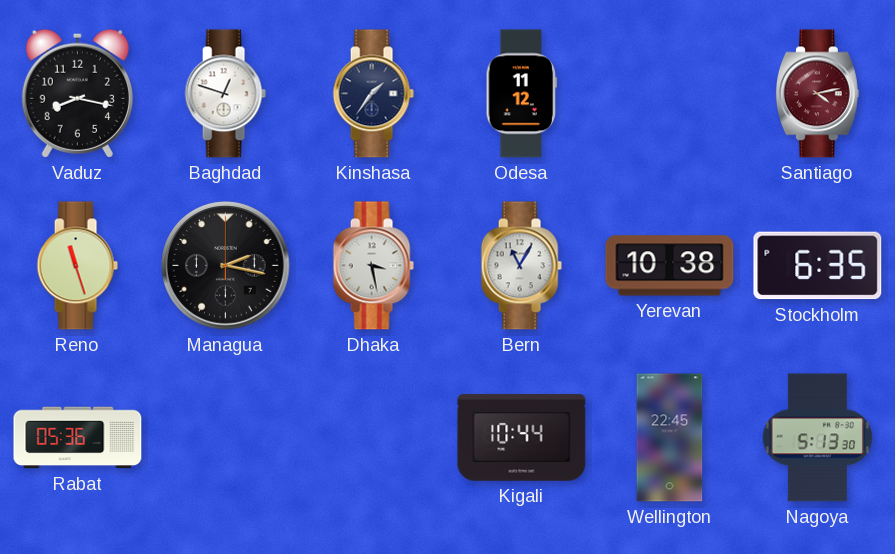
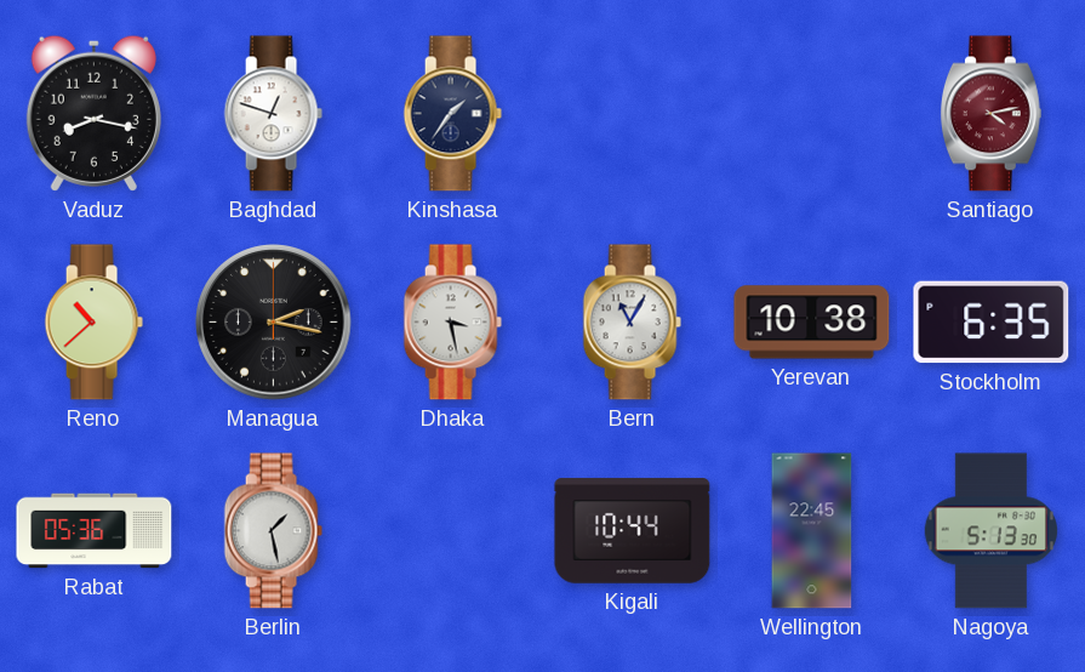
Odesa: 11:12 -> none (521, 94)
Reno: 11:27 -> 10:38 (93, 323)
Berlin: none -> 1:28 (273, 531)
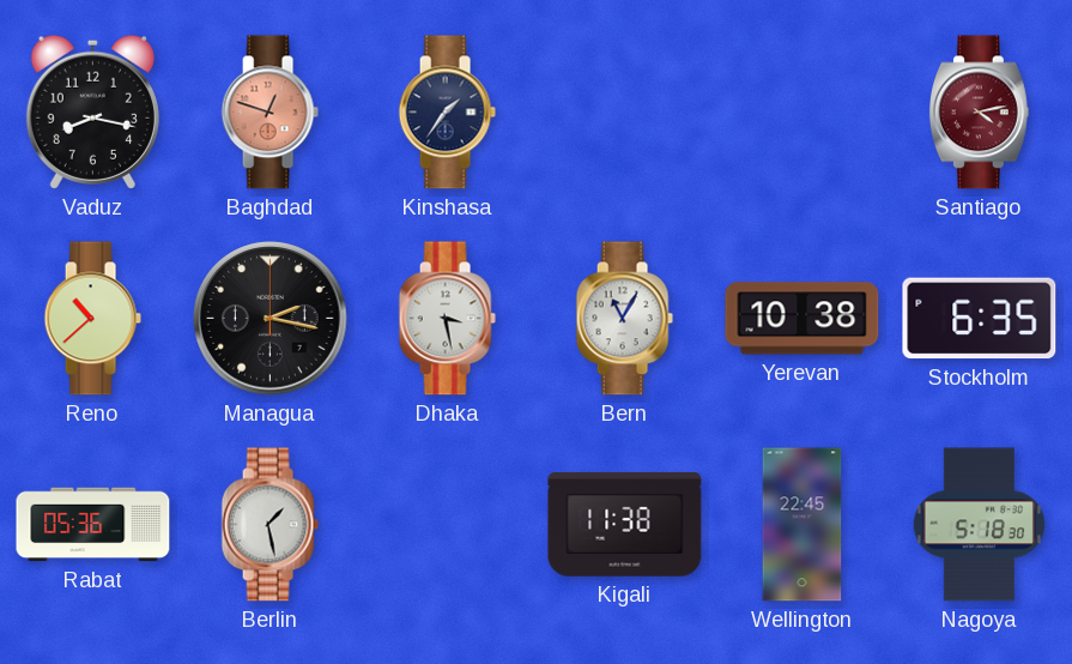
Baghdad dial: white -> salmon (269, 113)
Kigali: 10:44 -> 11:38 (625, 525)
Nagoya: 5:13 -> 5:18 (979, 525)
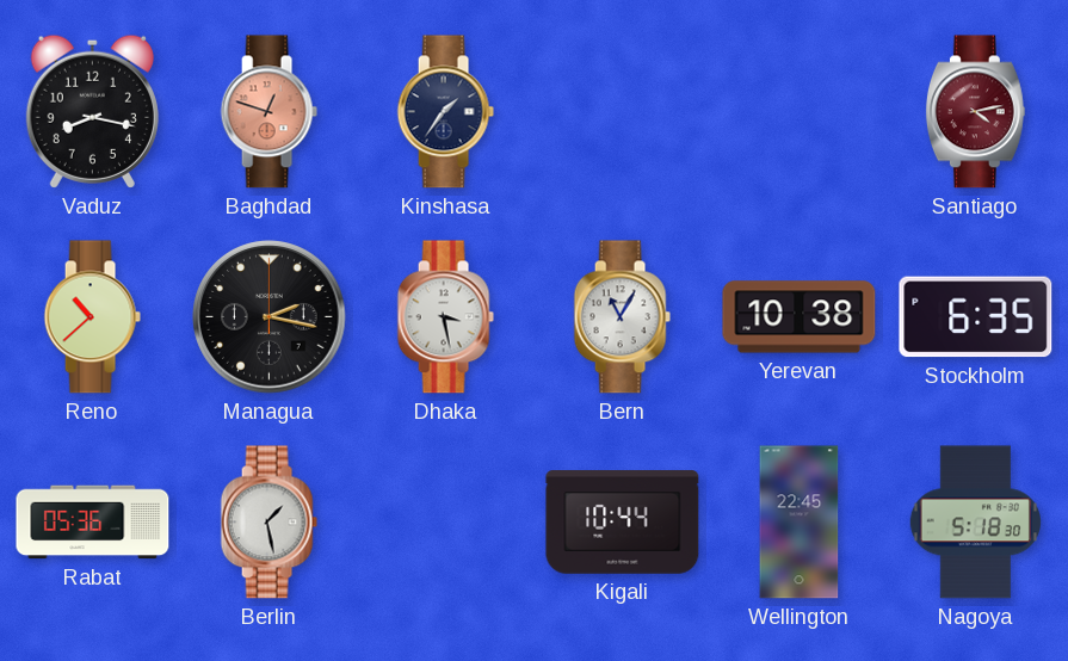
Kigali: 11:38 -> 10:44 (623, 523)
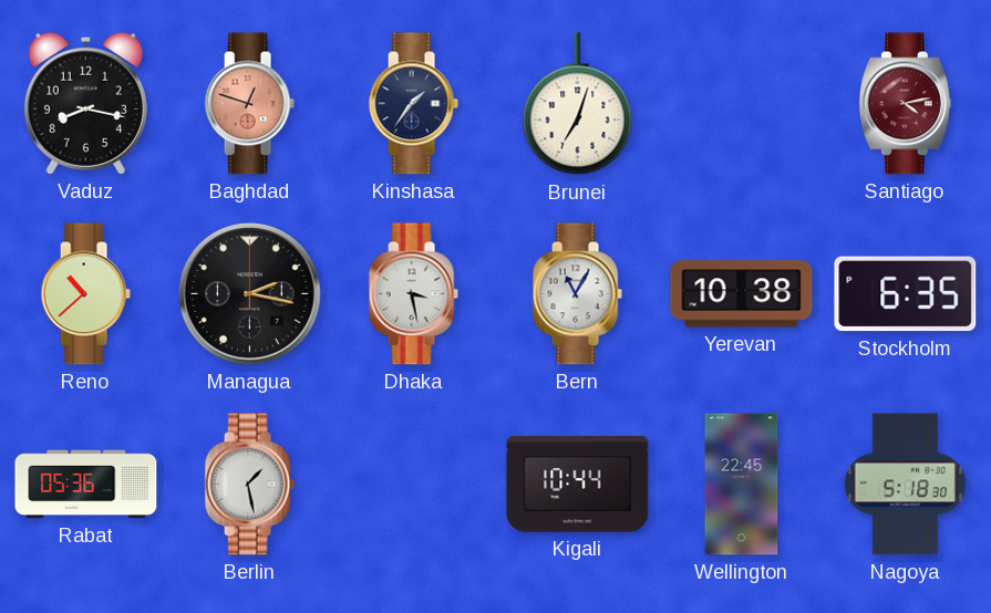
Brunei: none -> 7:03 (578, 104)
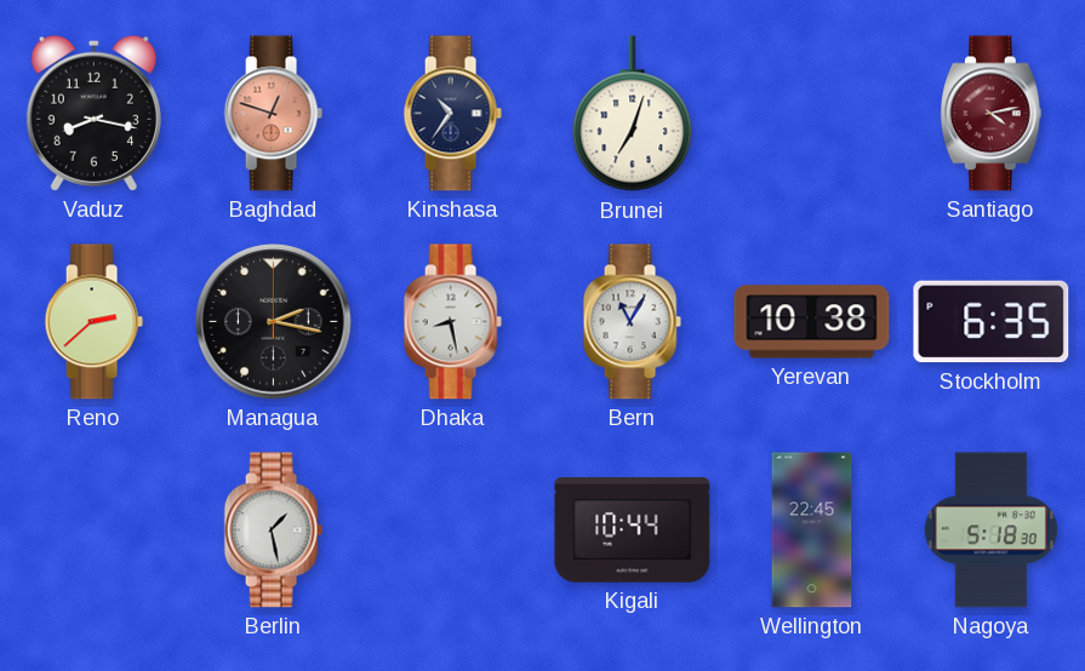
Kinshasa: 1:36 -> 10:36 (452, 114)
Reno: 10:38 -> 2:38 (93, 322)
Dhaka: 3:28 -> 8:28 (452, 322)
Rabat: 05:36 -> none (86, 485)
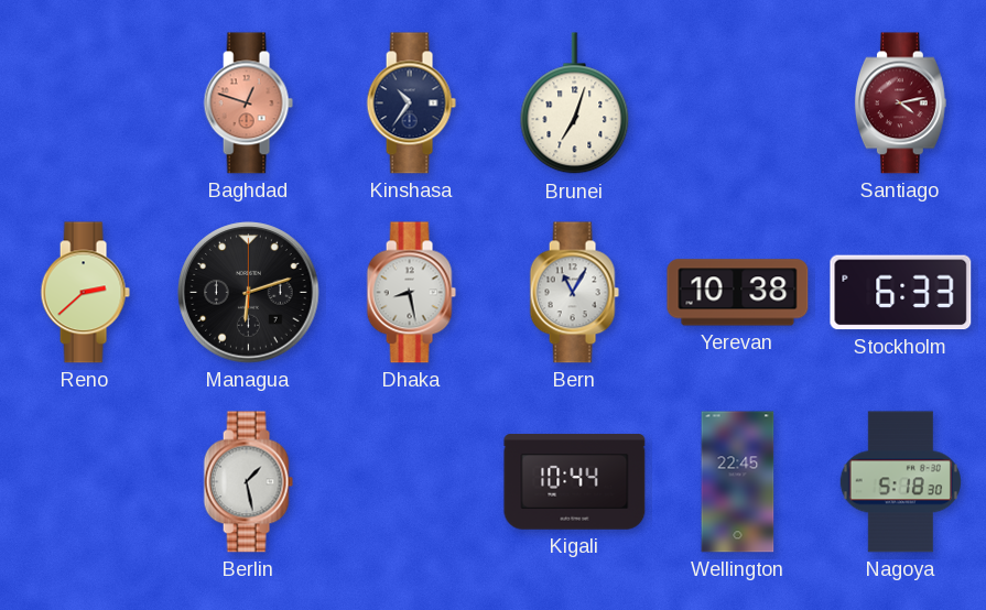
Vaduz: 8:17 -> none (93, 113)
Managua: 2:17 -> 6:12 (249, 293)
Stockholm: 6:35 -> 6:33 (901, 293)
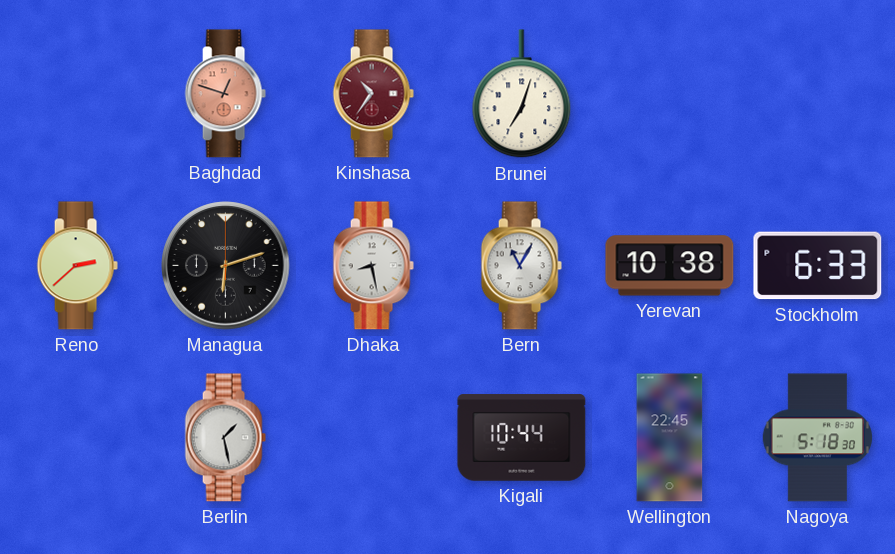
Kinshasa dial: navy -> burgundy (373, 94)
Santiago: 4:13 -> none (900, 104)
